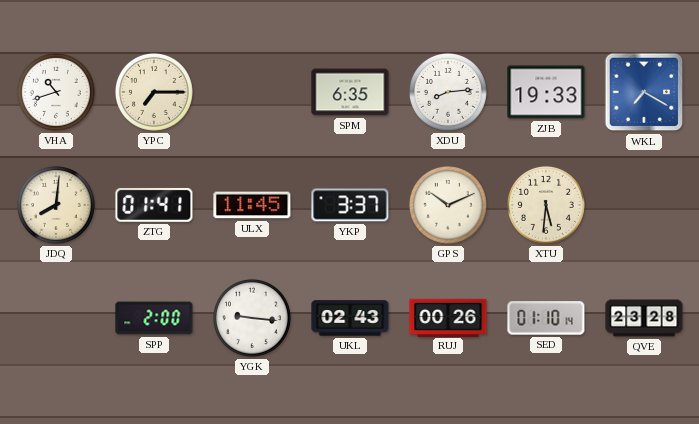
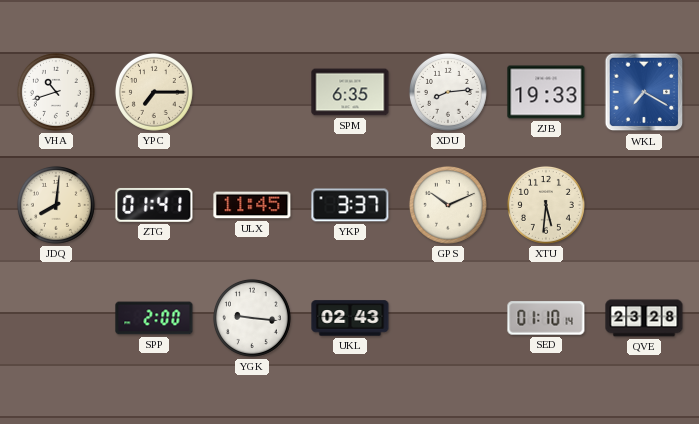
RUJ: 00:26 -> none (448, 317)
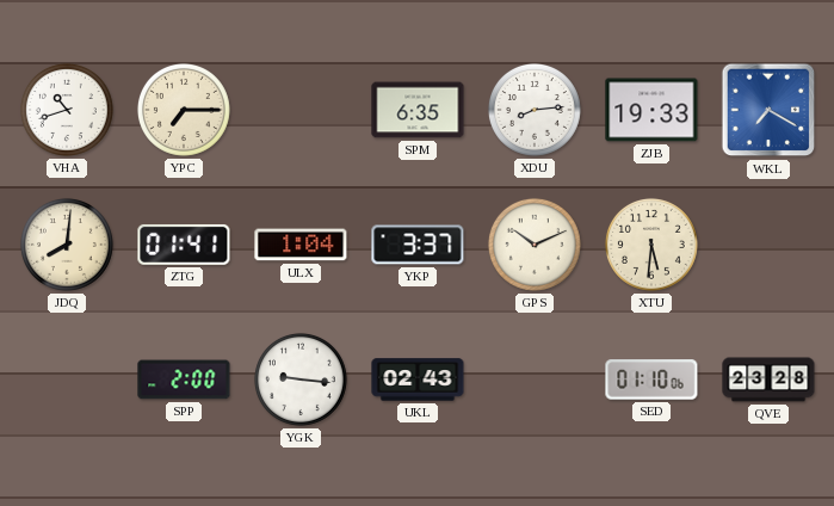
ULX: 11:45 -> 1:04 (301, 245)
SED: 01:10:14 -> 01:10:06 (651, 379)
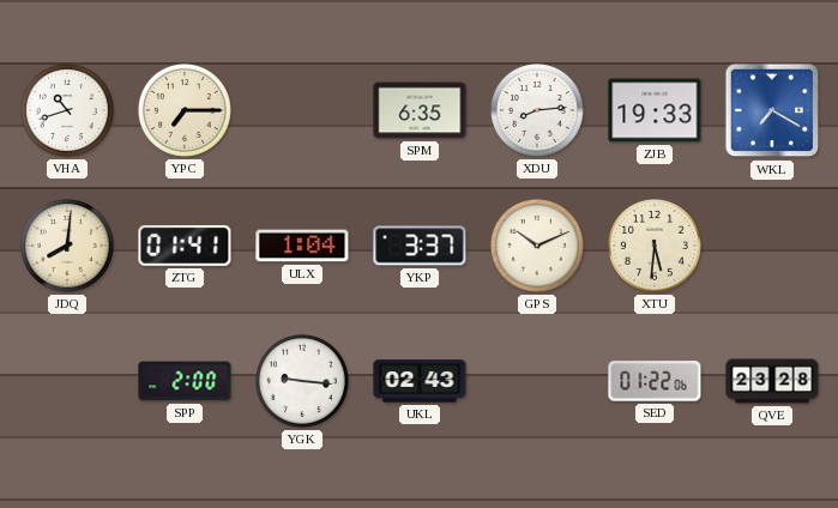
SED: 01:10 -> 01:22 (655, 381)
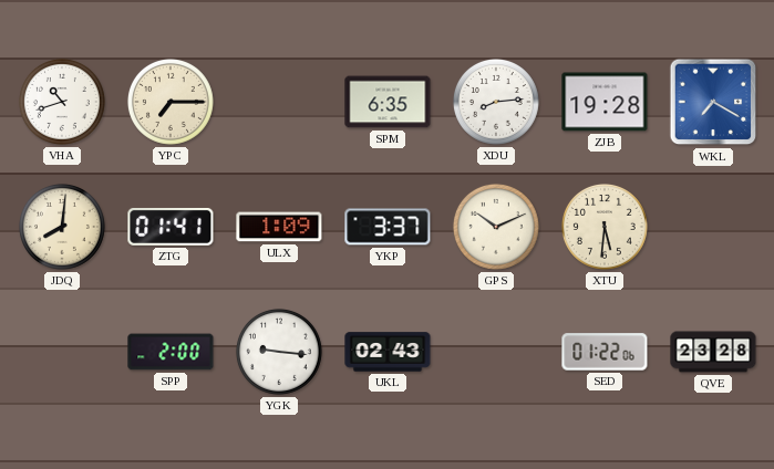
ZJB: 19:33 -> 19:28 (605, 102)
ULX: 1:04 -> 1:09 (279, 227)
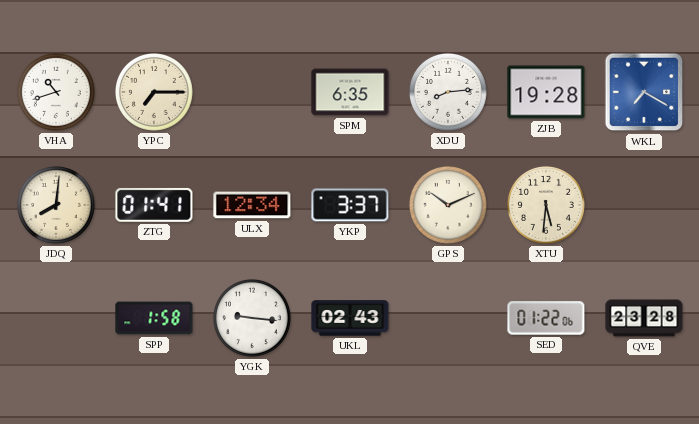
ULX: 1:09 -> 12:34 (252, 205)
SPP: 2:00 -> 1:58 (154, 318)
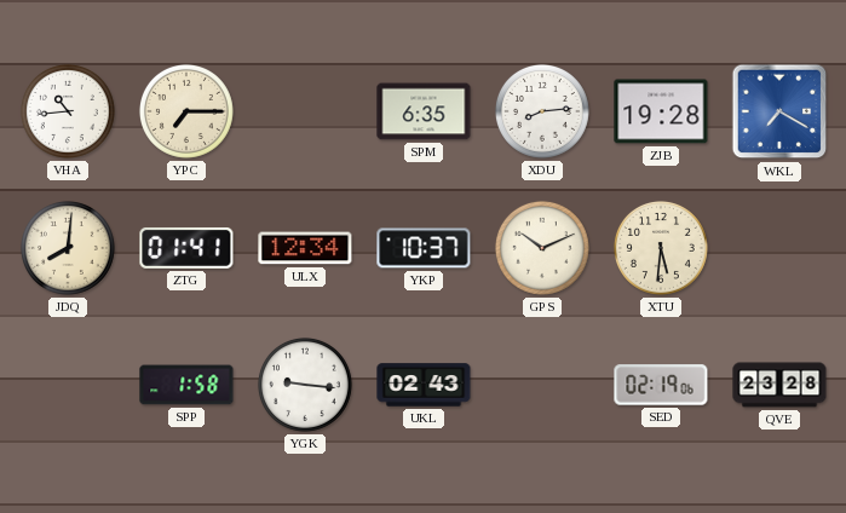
VHA: 10:42 -> 10:44 (68, 111)
YKP: 3:37 -> 10:37 (424, 248)
SED: 01:22 -> 02:19 (661, 385)
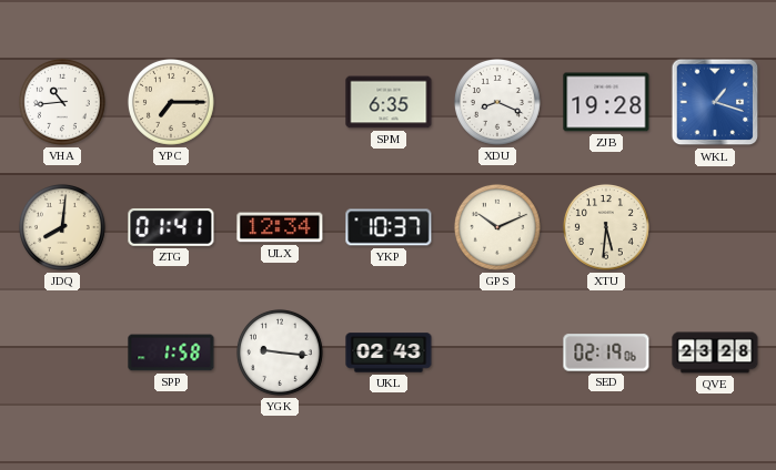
XDU: 8:14 -> 8:19 (497, 102)
WKL: 7:20 -> 1:18 (715, 102)
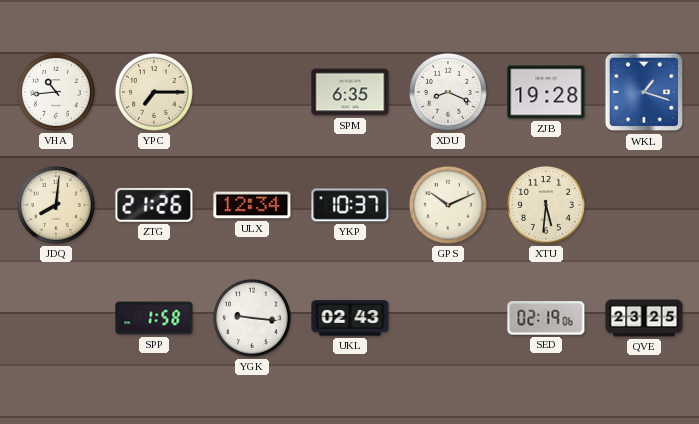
ZTG: 01:41 -> 21:26 (154, 205)
QVE: 23:28 -> 23:25 (644, 318)
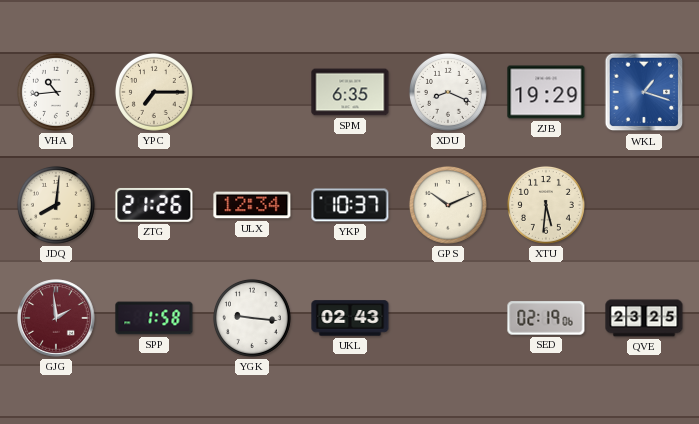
ZJB: 19:28 -> 19:29 (546, 92)
GJG: none -> 1:59 (56, 318)
